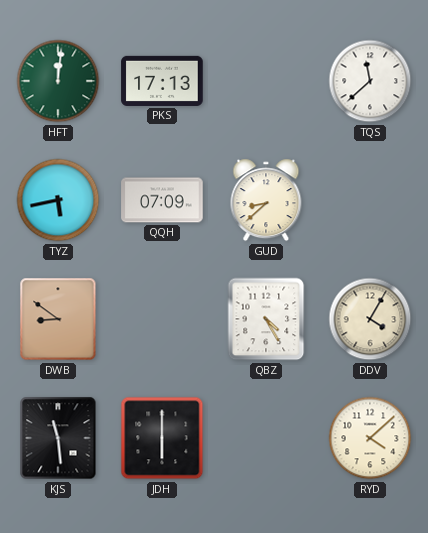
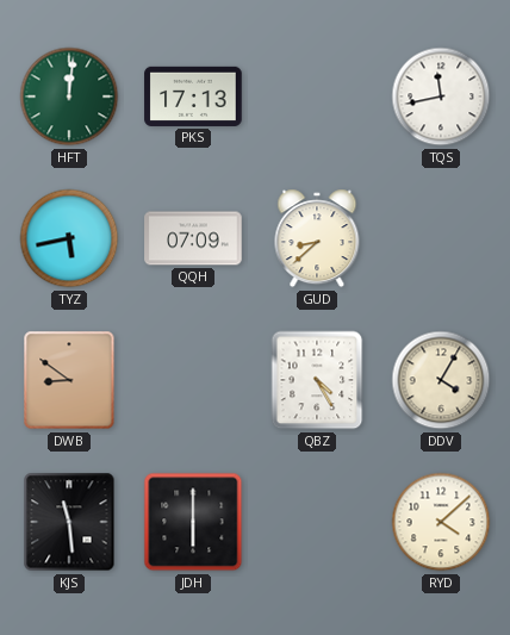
TQS: 11:38 -> 11:43 (441, 97)
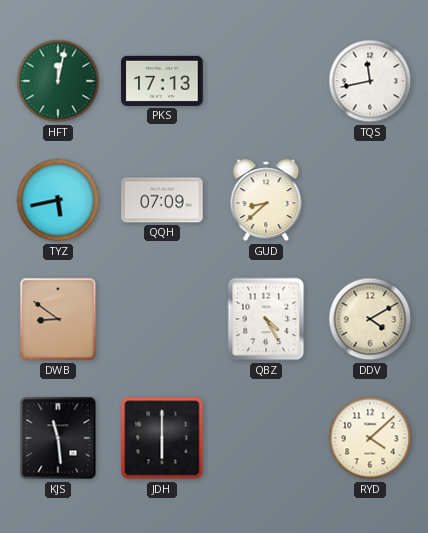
HFT: 12:01 -> 12:02 (58, 81)
DDV: 4:05 -> 4:10 (370, 319)
